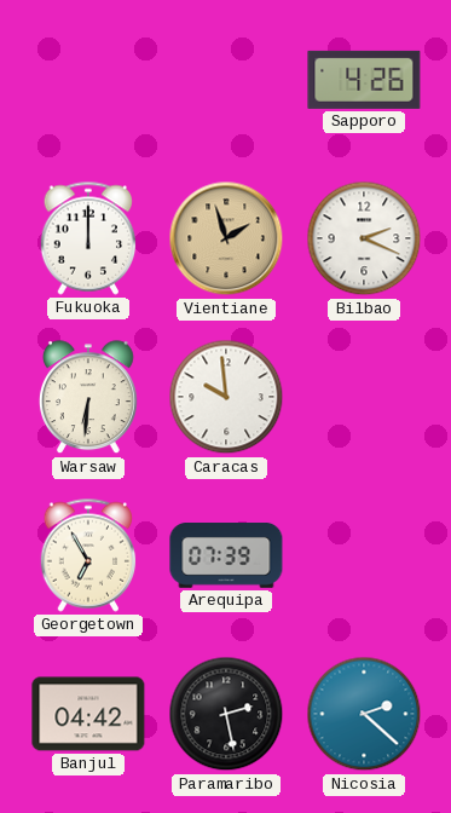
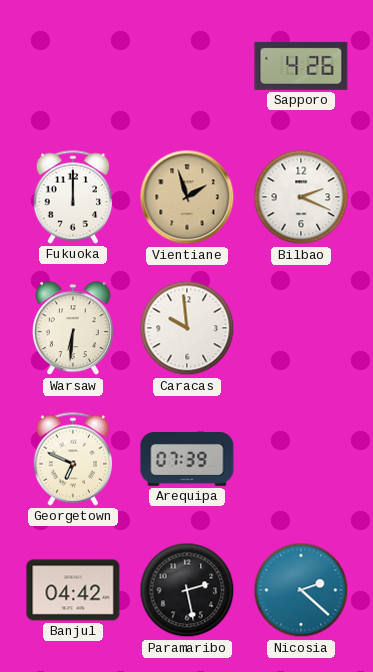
Georgetown: 6:55 -> 6:49 (73, 459)
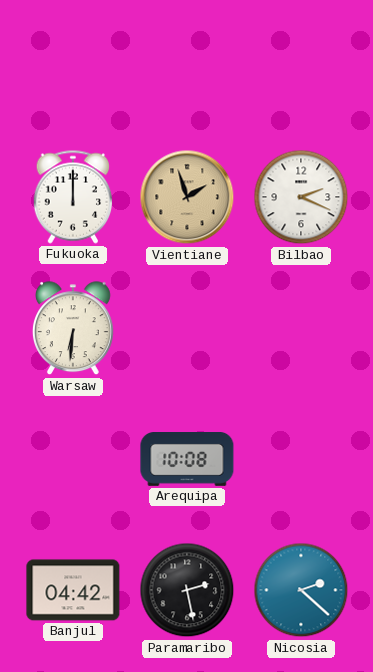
Sapporo: 4:26 -> none (301, 66)
Caracas: 9:59 -> none (187, 328)
Georgetown: 6:49 -> none (73, 459)
Arequipa: 07:39 -> 10:08 (187, 460)
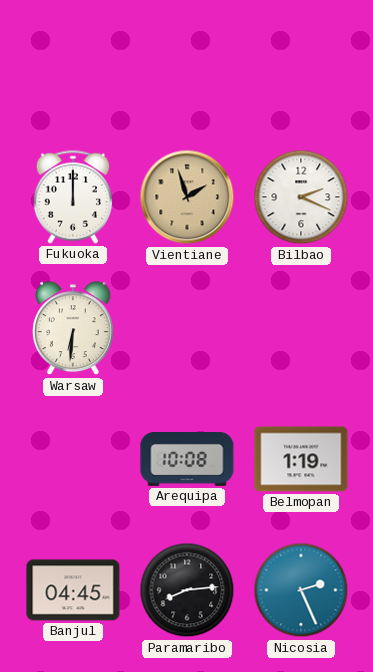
Belmopan: none -> 1:19 (301, 459)
Banjul: 04:42 -> 04:45 (73, 590)
Paramaribo: 2:28 -> 8:14 (187, 590)
Nicosia: 2:22 -> 2:26 (301, 590)
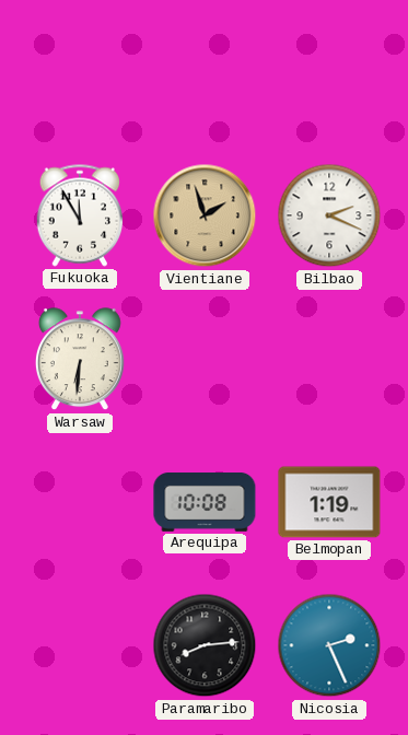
Fukuoka: 12:00 -> 11:55 (80, 215)
Banjul: 04:45 -> none (73, 590)
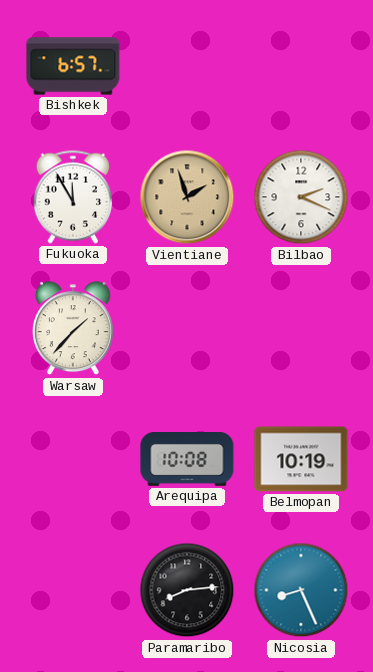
Bishkek: none -> 6:57 (73, 66)
Warsaw: 6:31 -> 1:37 (73, 329)
Belmopan: 1:19 -> 10:19 (301, 459)
Nicosia: 2:26 -> 8:26 (301, 590)
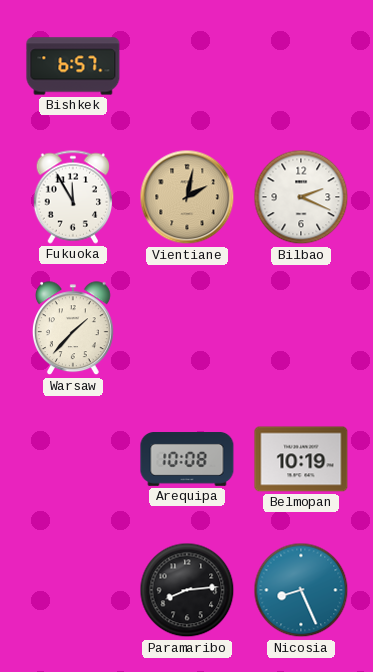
Vientiane: 1:57 -> 2:02 (187, 197)
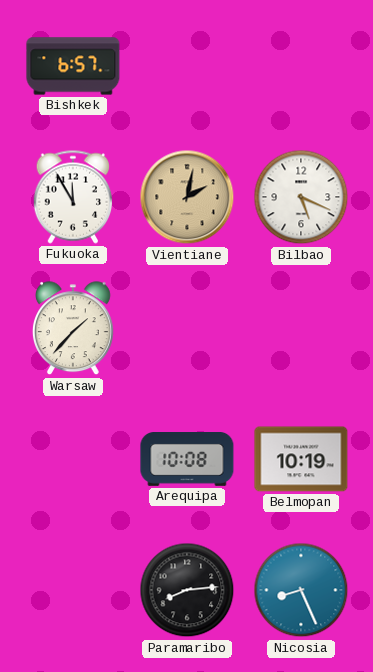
Bilbao: 2:19 -> 5:19 (301, 197)
